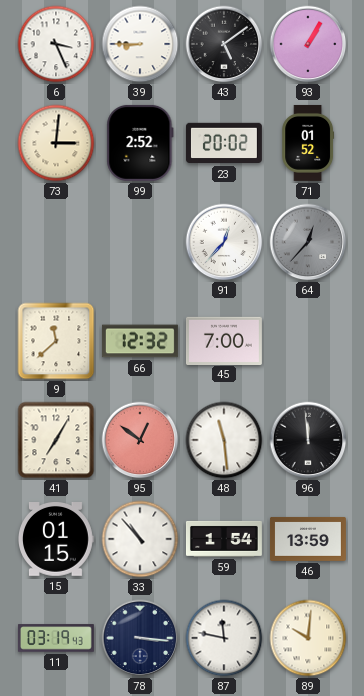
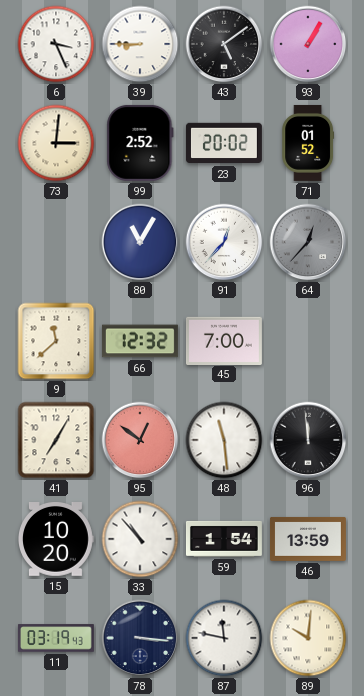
80: none -> 11:05 (140, 242)
15: 01:15 -> 10:20 (56, 540)
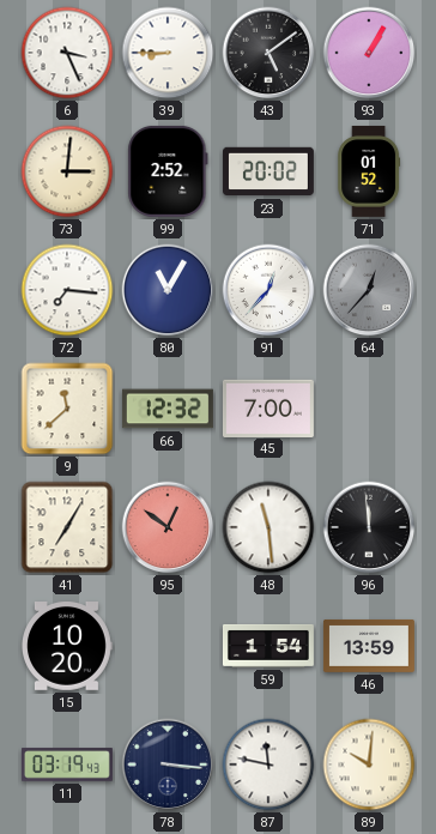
72: none -> 7:16 (67, 290)
33: 10:53 -> none (140, 539)
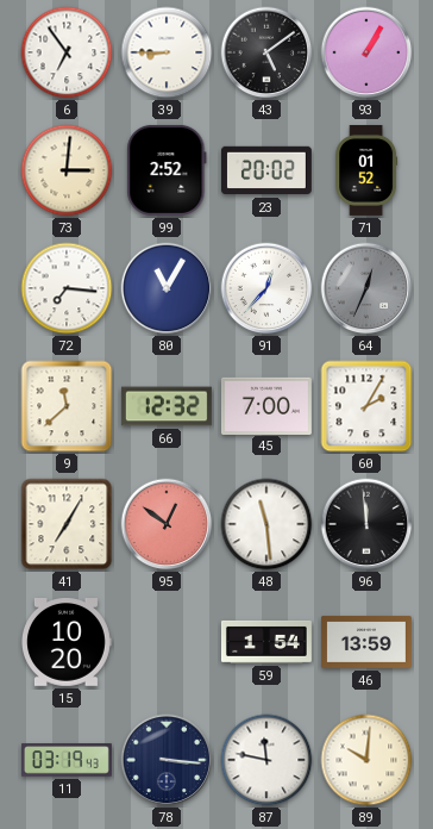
6: 3:26 -> 6:54 (67, 52)
64: 12:37 -> 12:34 (366, 288)
60: none -> 2:05 (366, 406)
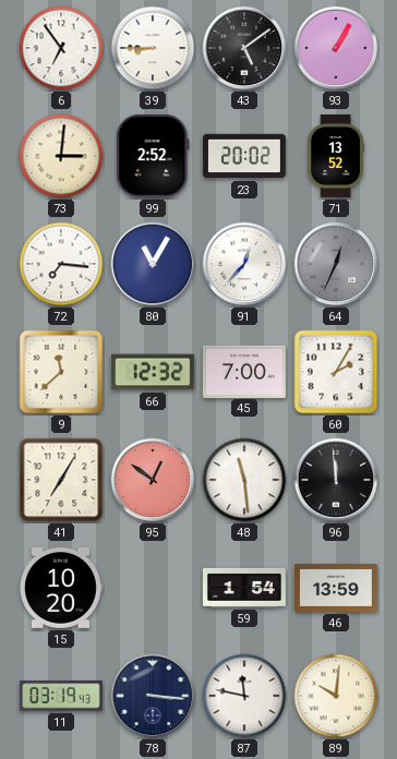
71: 01:52 -> 13:52 (336, 156)
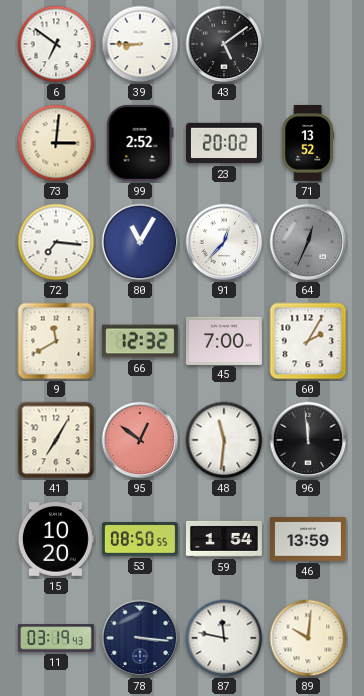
6: 6:54 -> 6:51 (56, 44)
93: 1:05 -> none (336, 48)
9: 11:38 -> 11:40 (56, 341)
48: 11:29 -> 11:31 (224, 440)
53: none -> 08:50 (140, 539)
